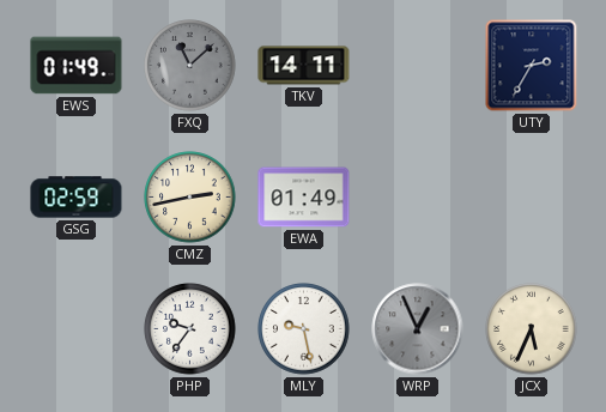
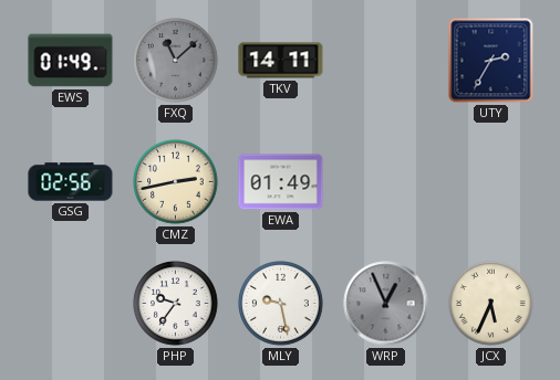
GSG: 02:59 -> 02:56 (71, 182)
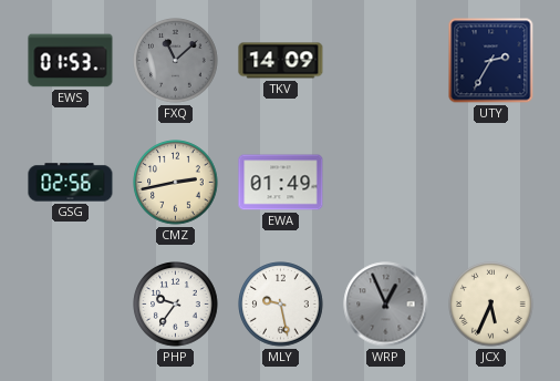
EWS: 01:49 -> 01:53 (71, 61)
TKV: 14:11 -> 14:09 (281, 61)
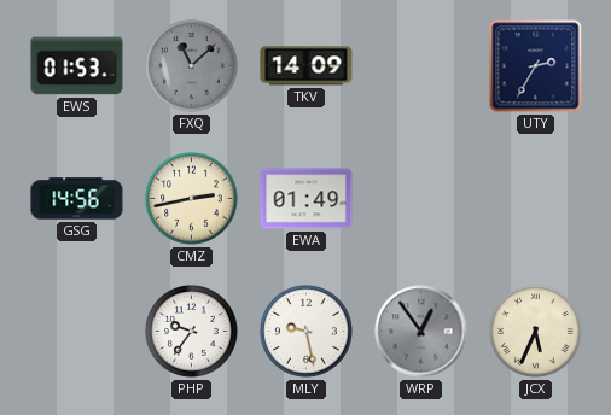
GSG: 02:56 -> 14:56 (77, 199)
WRP: 12:56 -> 12:54 (421, 332)
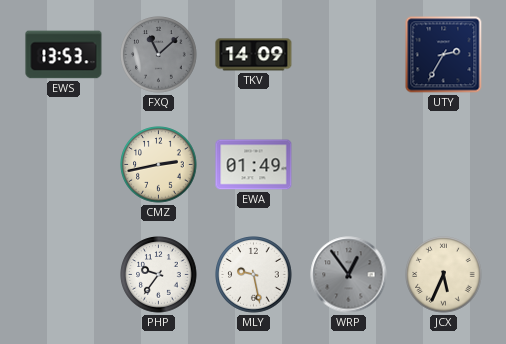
EWS: 01:53 -> 13:53 (64, 55)
GSG: 14:56 -> none (77, 199)
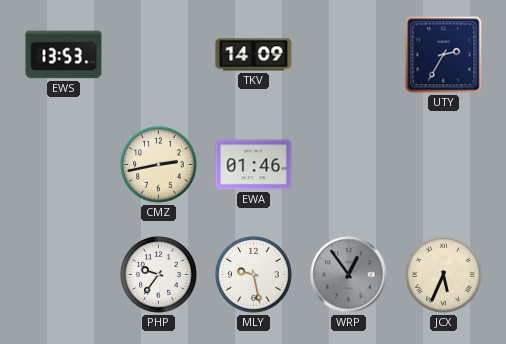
FXQ: 11:08 -> none (159, 55)
EWA: 01:49 -> 01:46 (254, 165)
